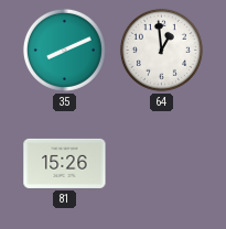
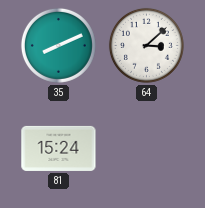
64: 12:59 -> 3:08 (146, 45)
81: 15:26 -> 15:24 (59, 148)
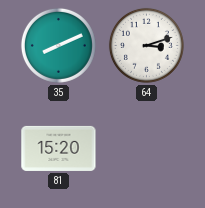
64: 3:08 -> 3:12 (146, 45)
81: 15:24 -> 15:20 (59, 148)
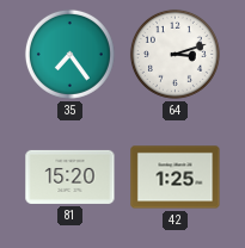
35: 8:11 -> 7:24 (69, 54)
42: none -> 1:25 (176, 178)
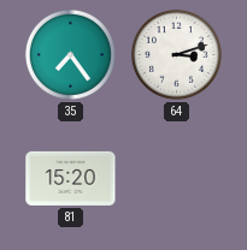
42: 1:25 -> none (176, 178)
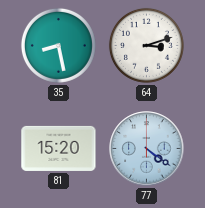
35: 7:24 -> 8:28 (58, 45)
77: none -> 4:21 (147, 149)
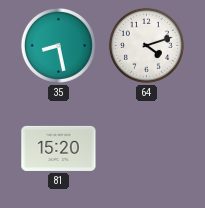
64: 3:12 -> 4:12 (146, 45)
77: 4:21 -> none (147, 149)
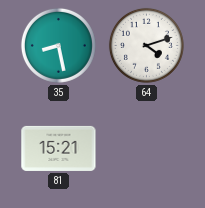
81: 15:20 -> 15:21 (59, 148)
